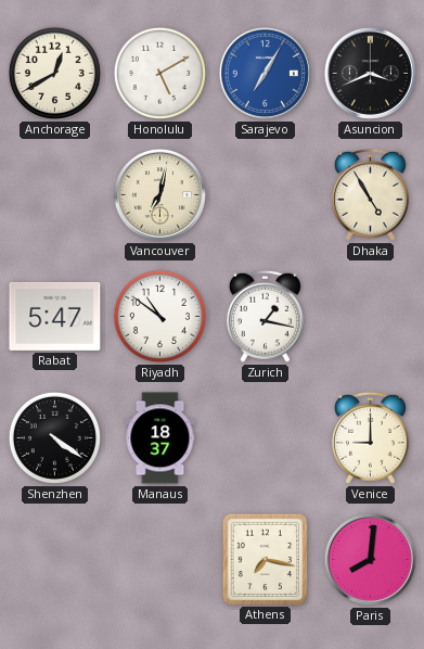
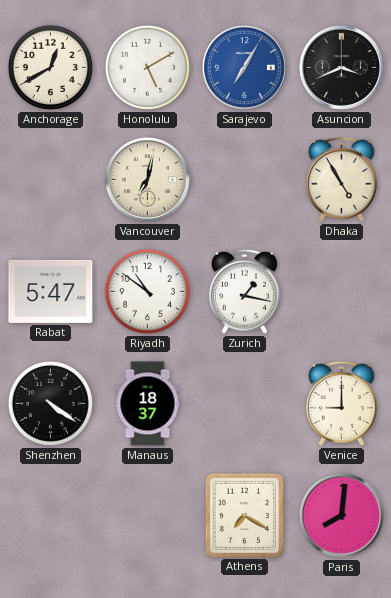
Athens: 7:17 -> 7:20 (244, 515)
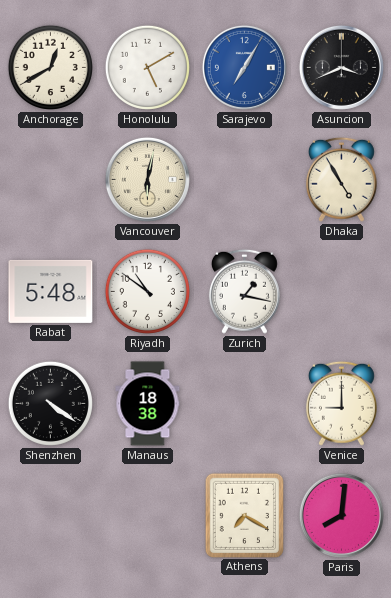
Vancouver: 7:02 -> 6:02 (147, 179)
Rabat: 5:47 -> 5:48 (51, 291)
Manaus: 18:37 -> 18:38 (148, 404)
